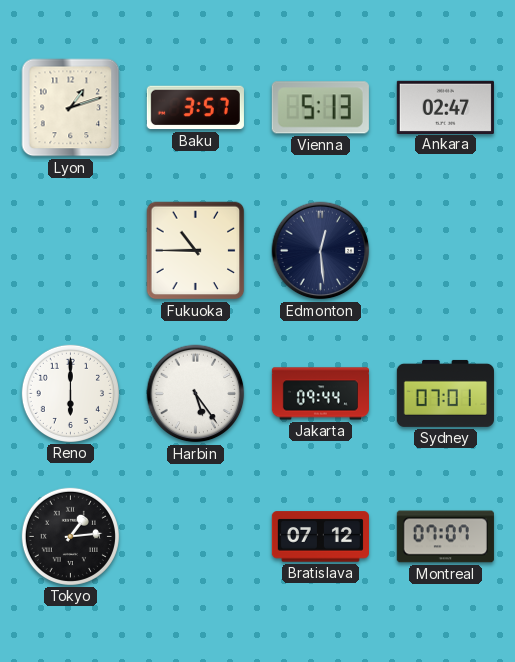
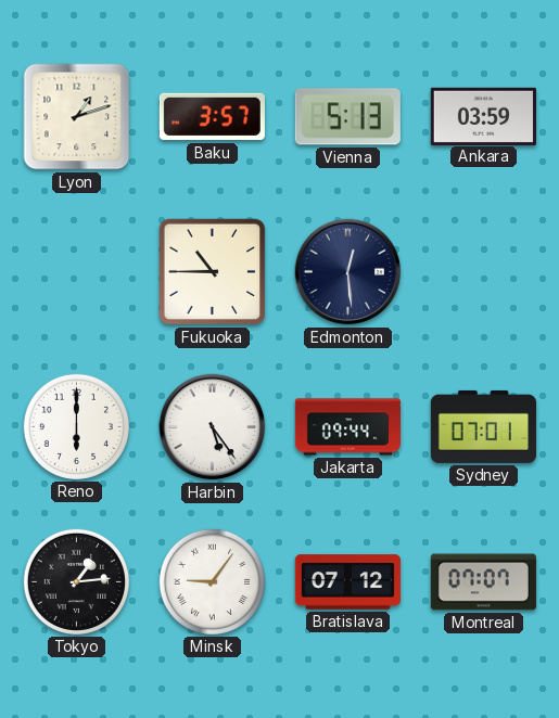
Ankara: 02:47 -> 03:59 (483, 116)
Minsk: none -> 9:06 (212, 581)
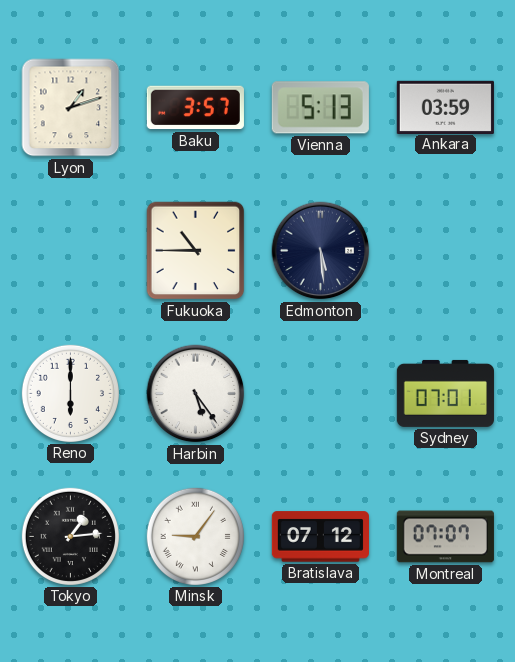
Edmonton: 12:29 -> 5:29 (321, 251)
Jakarta: 09:44 -> none (347, 427)
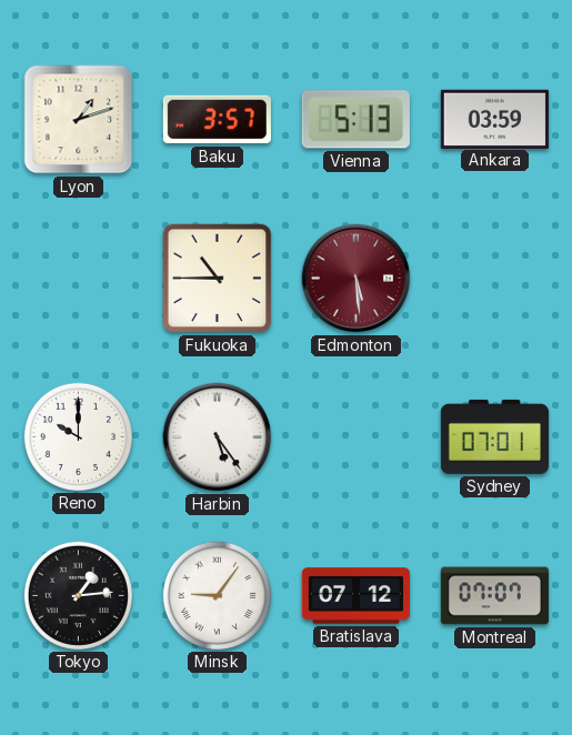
Edmonton dial: navy -> burgundy (357, 279)
Reno: 6:00 -> 10:00 (78, 436)
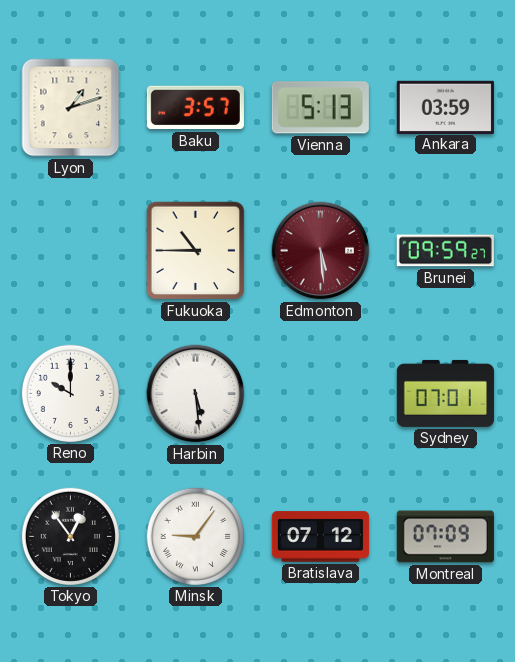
Brunei: none -> 09:59 (445, 251)
Harbin: 5:24 -> 5:29 (196, 394)
Tokyo: 1:14 -> 12:54 (70, 536)
Montreal: 07:07 -> 07:09 (445, 537)
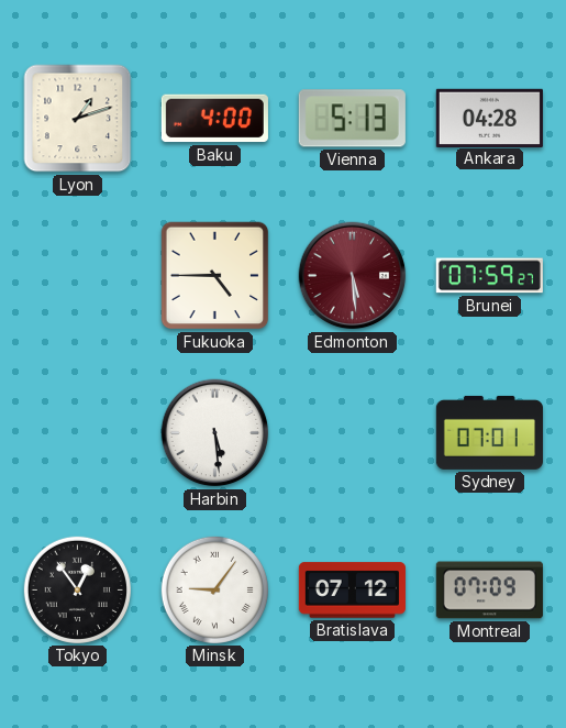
Baku: 3:57 -> 4:00 (214, 119)
Ankara: 03:59 -> 04:28 (489, 118)
Fukuoka: 10:45 -> 4:45 (215, 276)
Brunei: 09:59 -> 07:59 (489, 276)
Reno: 10:00 -> none (70, 393)
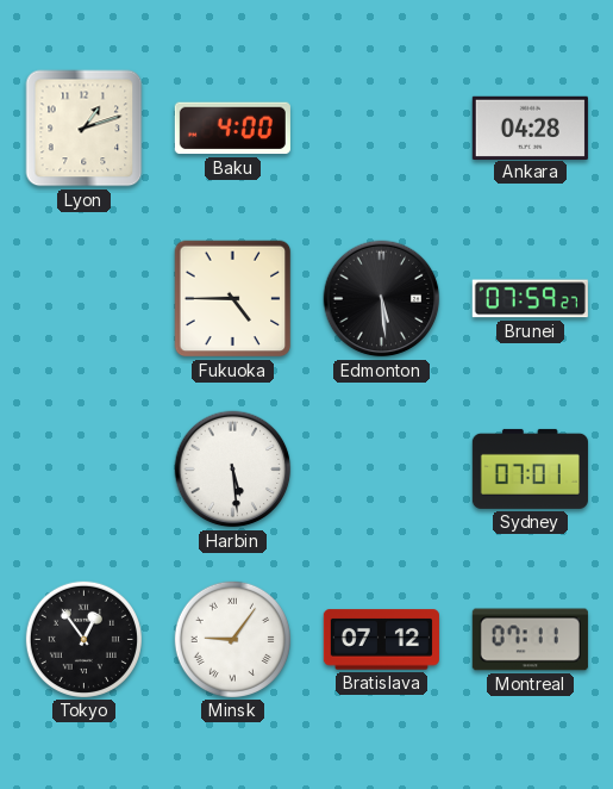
Vienna: 5:13 -> none (352, 119)
Edmonton dial: burgundy -> black (382, 299)
Montreal: 07:09 -> 07:11 (530, 640)
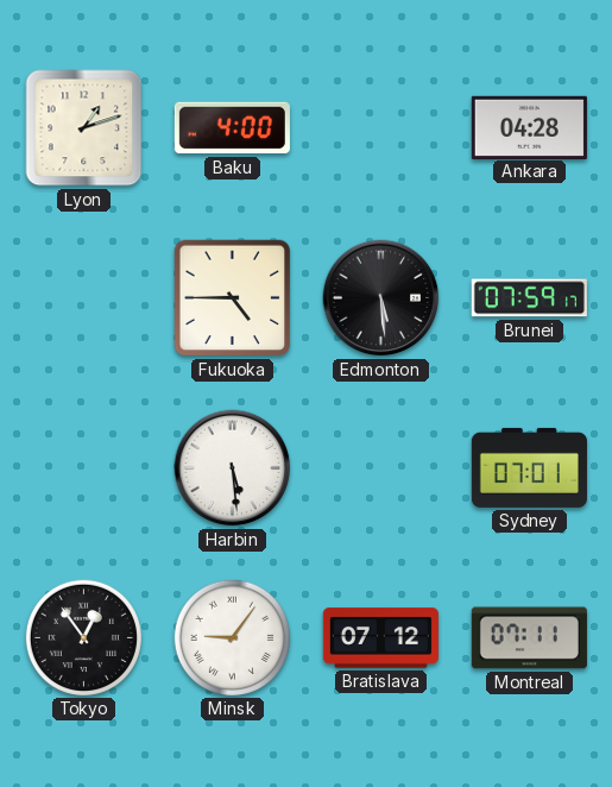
Brunei: 07:59:27 -> 07:59:17 (529, 298)
